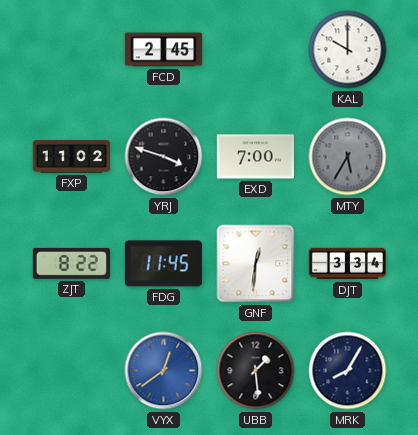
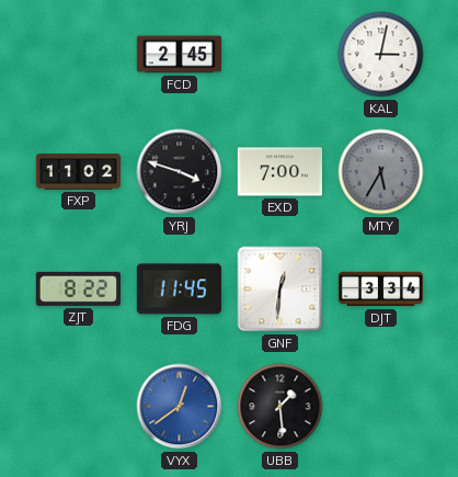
KAL: 10:00 -> 3:02 (381, 55)
MRK: 8:05 -> none (348, 371)
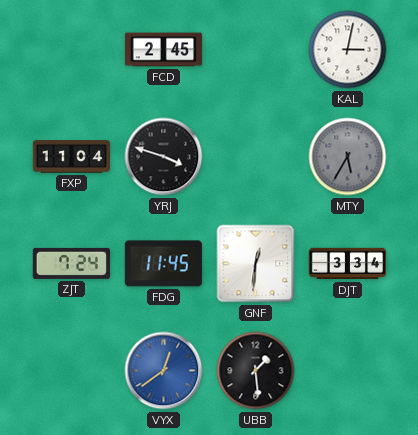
FXP: 11:02 -> 11:04 (71, 157)
EXD: 7:00 -> none (279, 172)
ZJT: 8:22 -> 7:24 (71, 263)
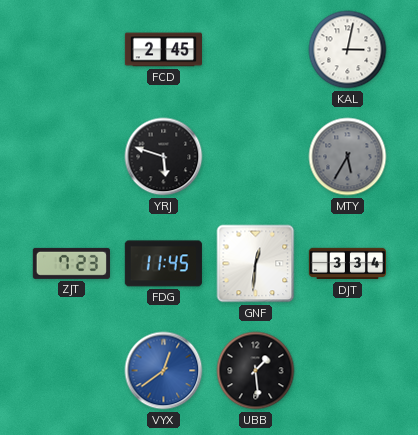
FXP: 11:04 -> none (71, 157)
YRJ: 3:48 -> 5:48 (164, 157)
ZJT: 7:24 -> 7:23 (71, 263)
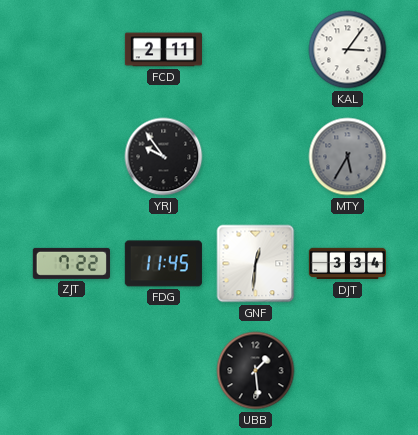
FCD: 2:45 -> 2:11 (163, 50)
KAL: 3:02 -> 3:06 (348, 50)
YRJ: 5:48 -> 9:54 (164, 157)
ZJT: 7:23 -> 7:22 (71, 263)
VYX: 12:39 -> none (164, 371)
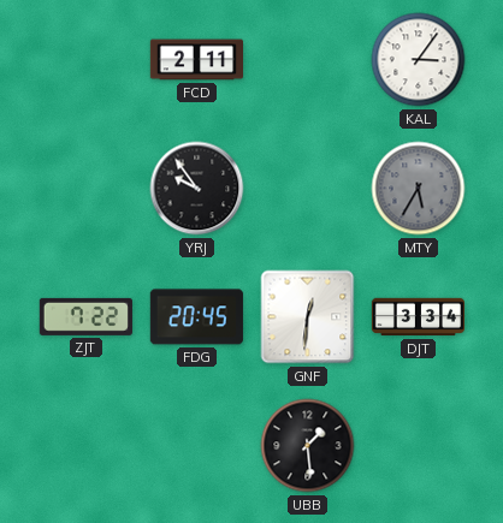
FDG: 11:45 -> 20:45 (196, 317)
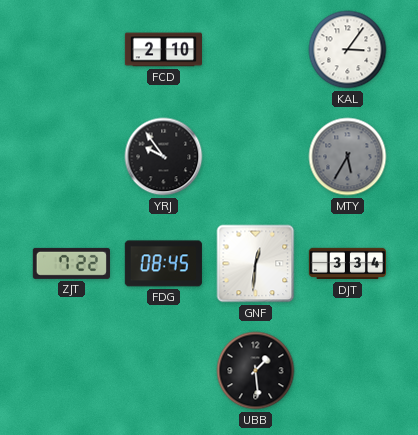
FCD: 2:11 -> 2:10 (163, 50)
FDG: 20:45 -> 08:45 (163, 264)
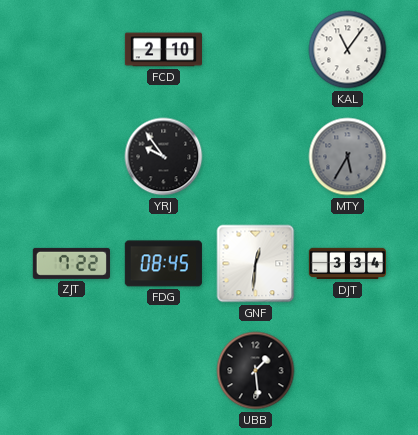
KAL: 3:06 -> 11:06 (348, 50)
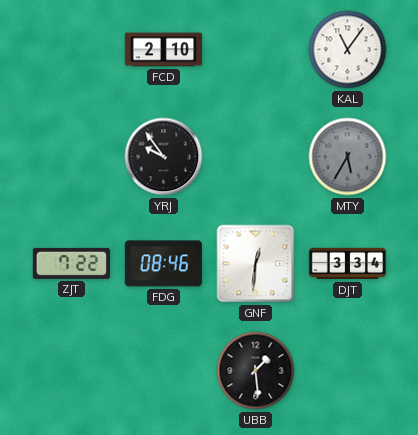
FDG: 08:45 -> 08:46 (163, 264)
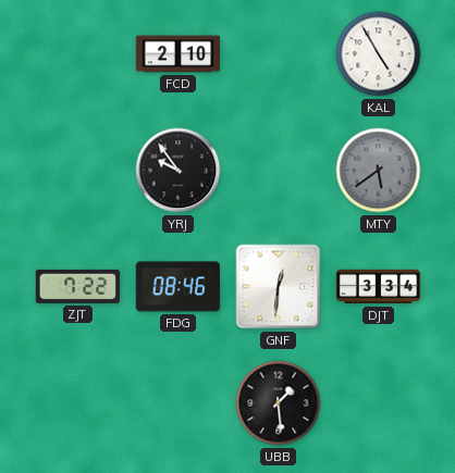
KAL: 11:06 -> 4:55 (379, 54)
MTY: 5:35 -> 5:39 (379, 171)
